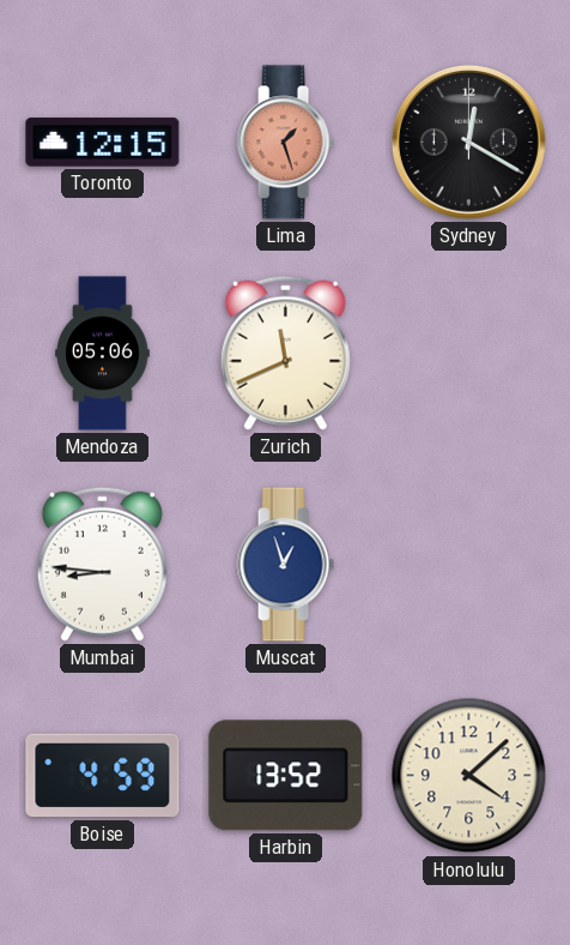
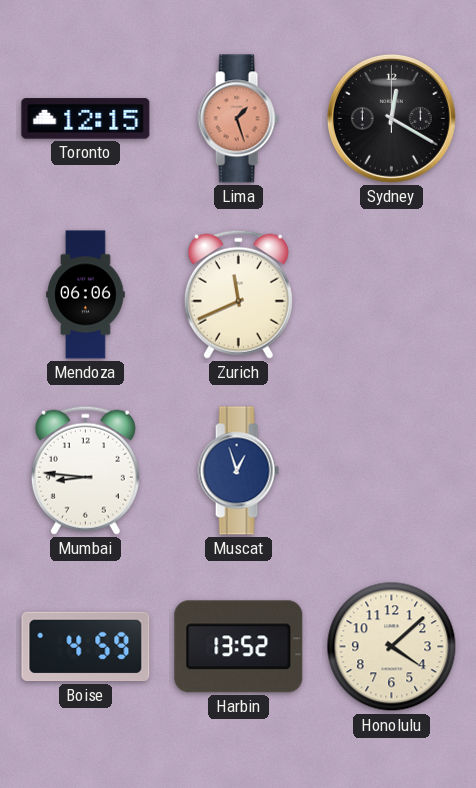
Mendoza: 05:06 -> 06:06 (86, 295)
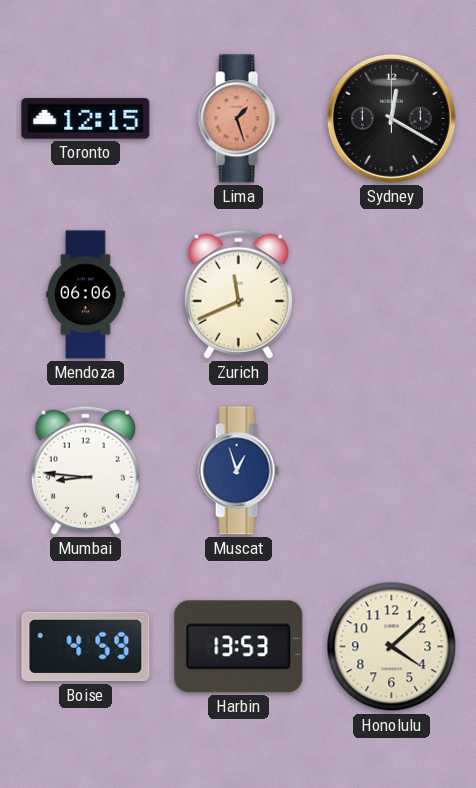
Harbin: 13:52 -> 13:53 (239, 647)
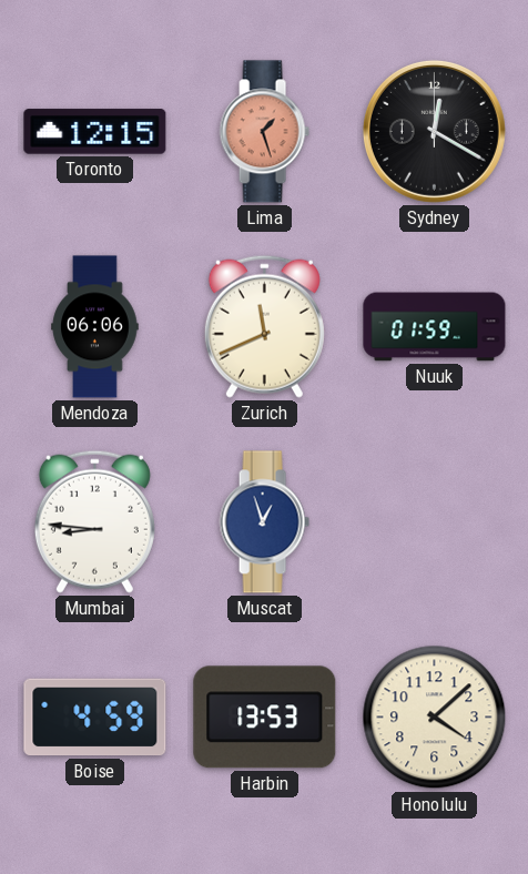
Nuuk: none -> 01:59 (435, 327)
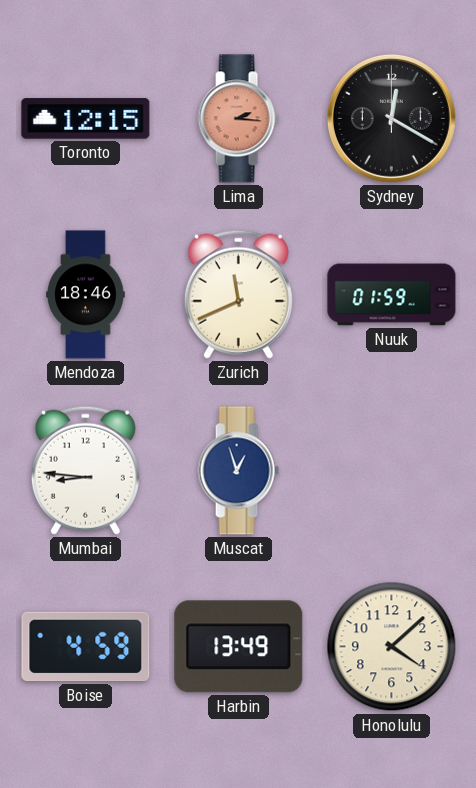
Lima: 1:27 -> 2:16 (238, 119)
Mendoza: 06:06 -> 18:46 (86, 295)
Harbin: 13:53 -> 13:49 (239, 647)
